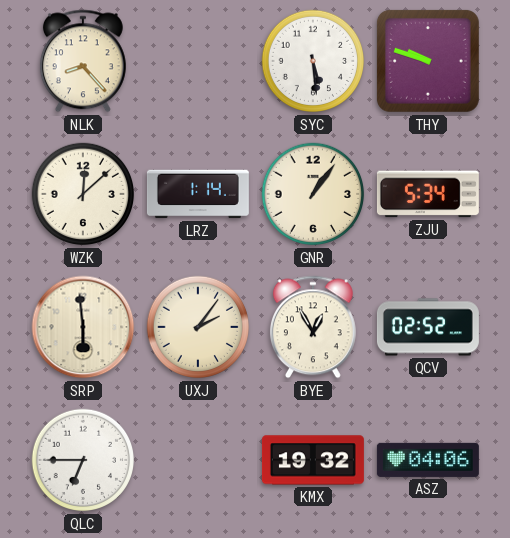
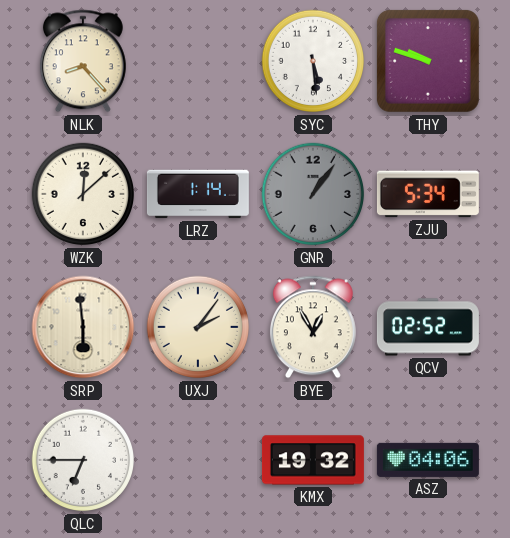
GNR dial: cream -> grey (313, 194)
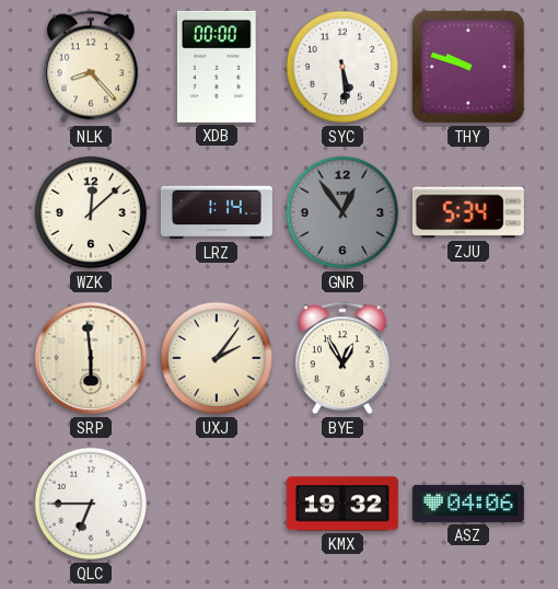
XDB: none -> 00:00 (217, 67)
GNR: 1:06 -> 12:54 (342, 212)
QCV: 02:52 -> none (428, 327)
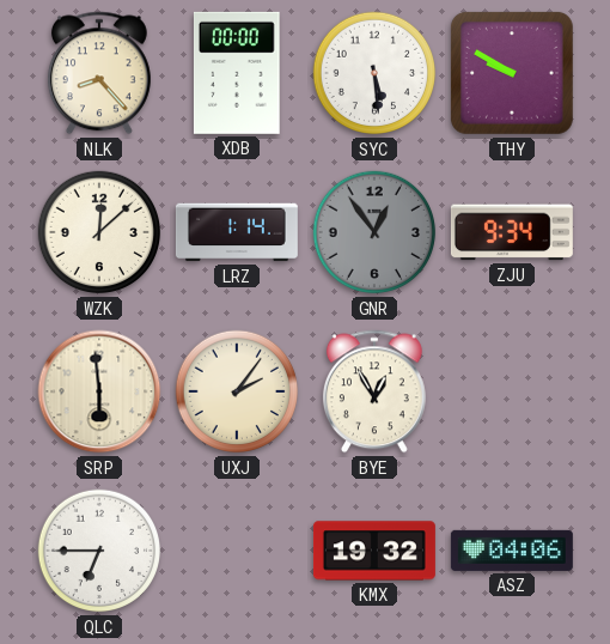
THY: 9:48 -> 9:50 (512, 73)
ZJU: 5:34 -> 9:34 (512, 232)
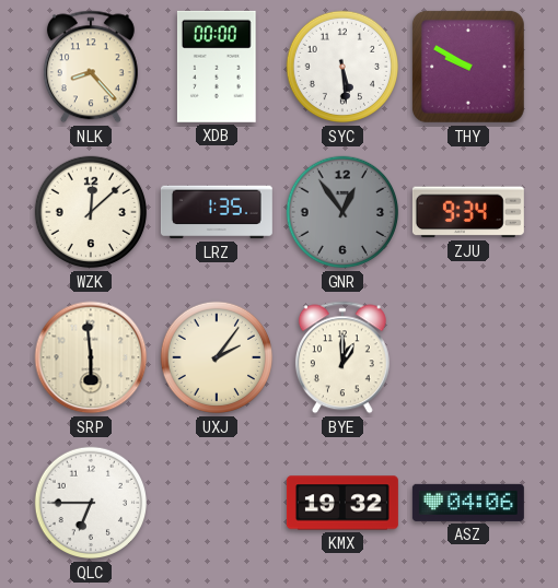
LRZ: 1:14 -> 1:35 (217, 212)
BYE: 12:55 -> 1:00 (342, 357)
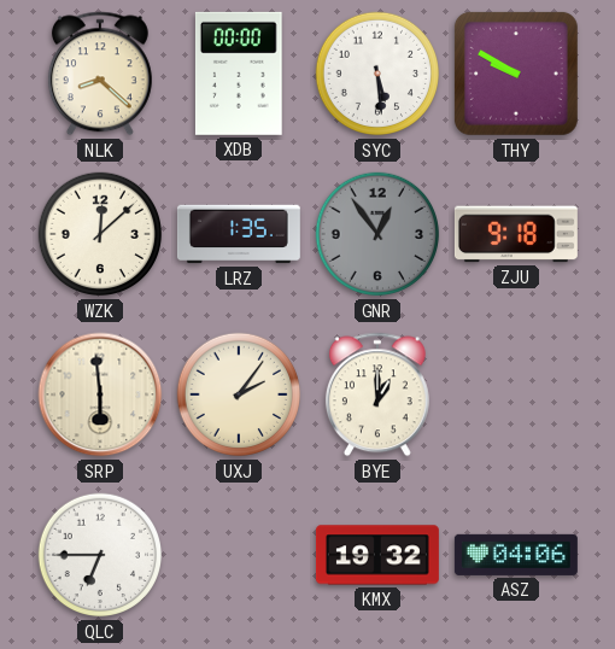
NLK: 8:23 -> 8:22 (100, 74)
ZJU: 9:34 -> 9:18 (516, 234)
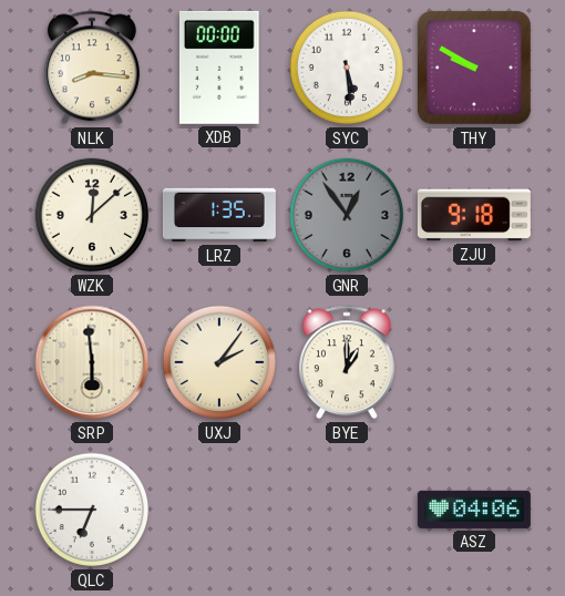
NLK: 8:22 -> 8:16 (92, 68)
KMX: 19:32 -> none (377, 555)
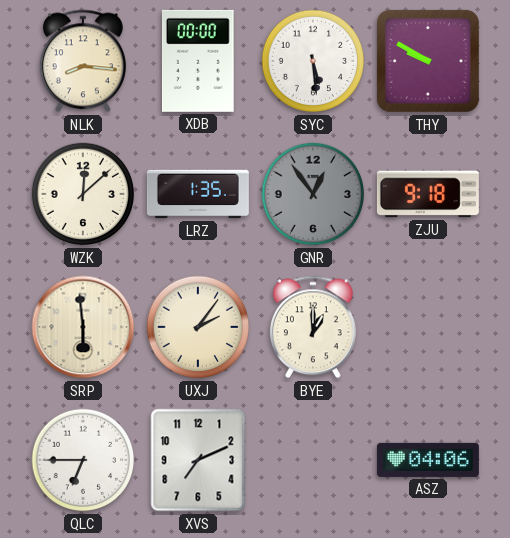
XVS: none -> 7:11 (198, 460)
